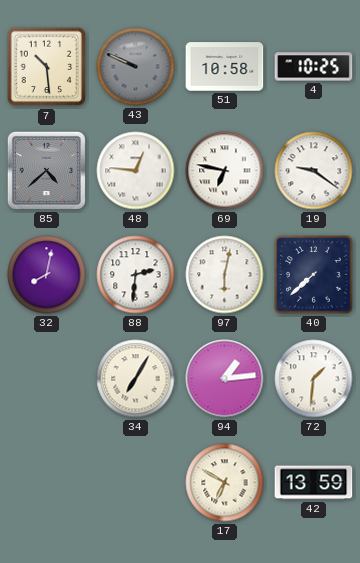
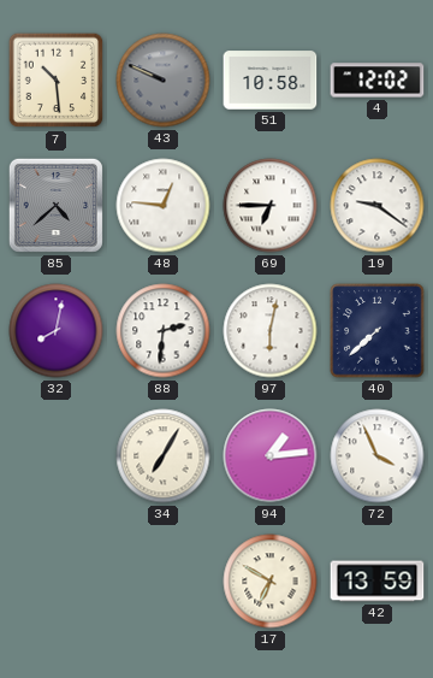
4: 10:25 -> 12:02 (378, 81)
69: 6:47 -> 6:45 (271, 206)
72: 1:31 -> 3:56 (378, 456)
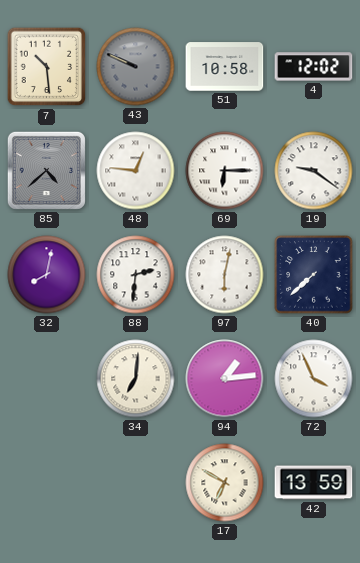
69: 6:45 -> 6:15 (225, 171)
34: 7:05 -> 7:01 (136, 379)
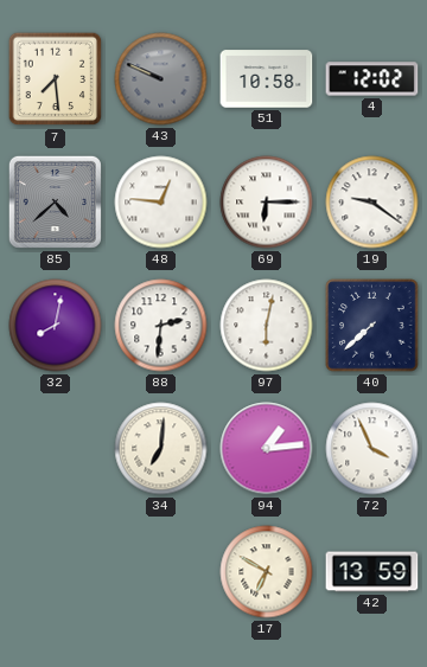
7: 10:29 -> 7:29 (56, 79)
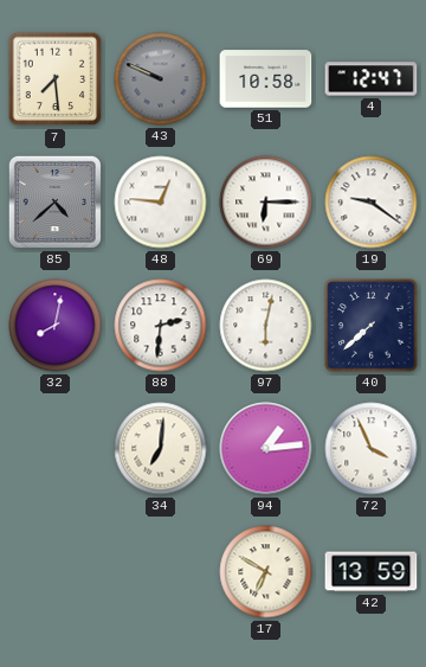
4: 12:02 -> 12:47 (372, 79)
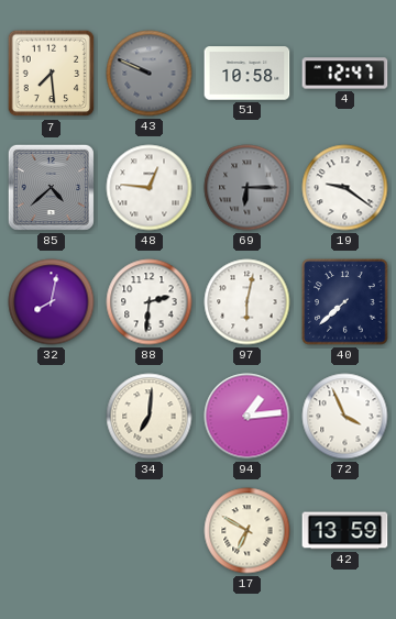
69 dial: white -> grey (248, 188)
